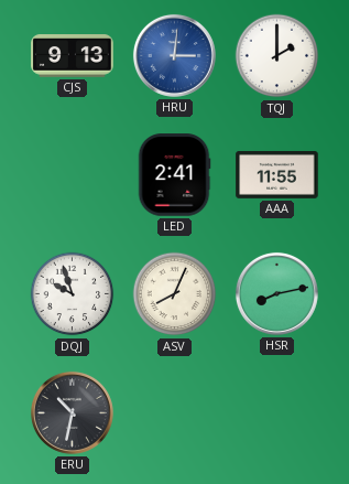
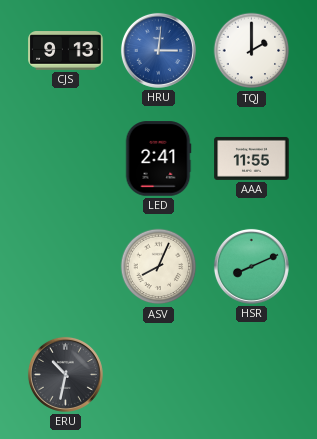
DQJ: 9:57 -> none (73, 294)
HSR: 8:13 -> 8:11 (251, 266)
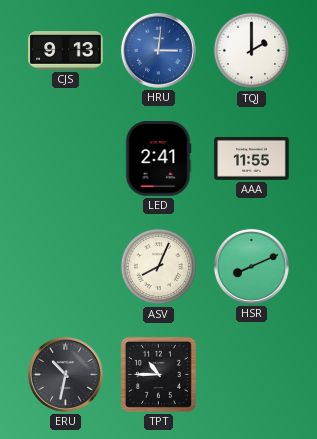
TPT: none -> 10:45 (158, 374)
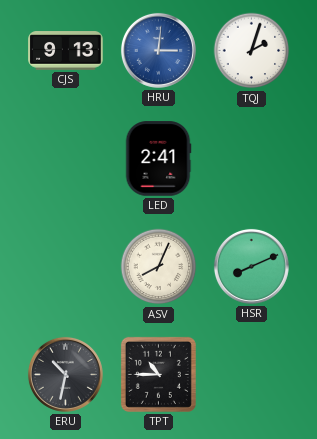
TQJ: 2:00 -> 2:03 (252, 51)
AAA: 11:55 -> none (252, 158)
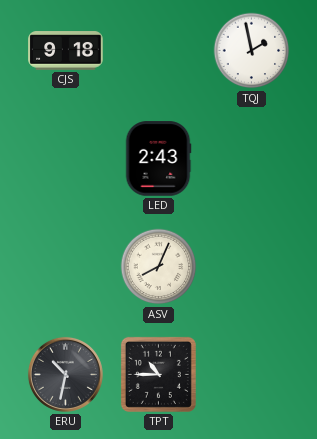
CJS: 9:13 -> 9:18 (66, 51)
HRU: 3:01 -> none (158, 50)
TQJ: 2:03 -> 1:58 (252, 51)
LED: 2:41 -> 2:43 (158, 159)
HSR: 8:11 -> none (251, 266)
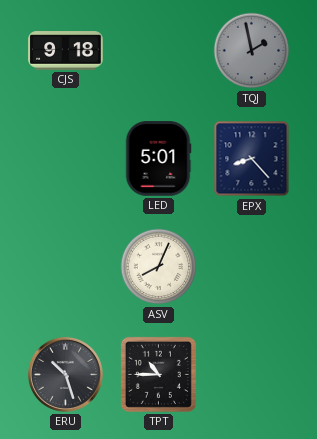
TQJ dial: white -> grey (252, 51)
LED: 2:43 -> 5:01 (158, 159)
EPX: none -> 8:23 (252, 159)
ERU: 10:32 -> 10:27 (65, 374)
